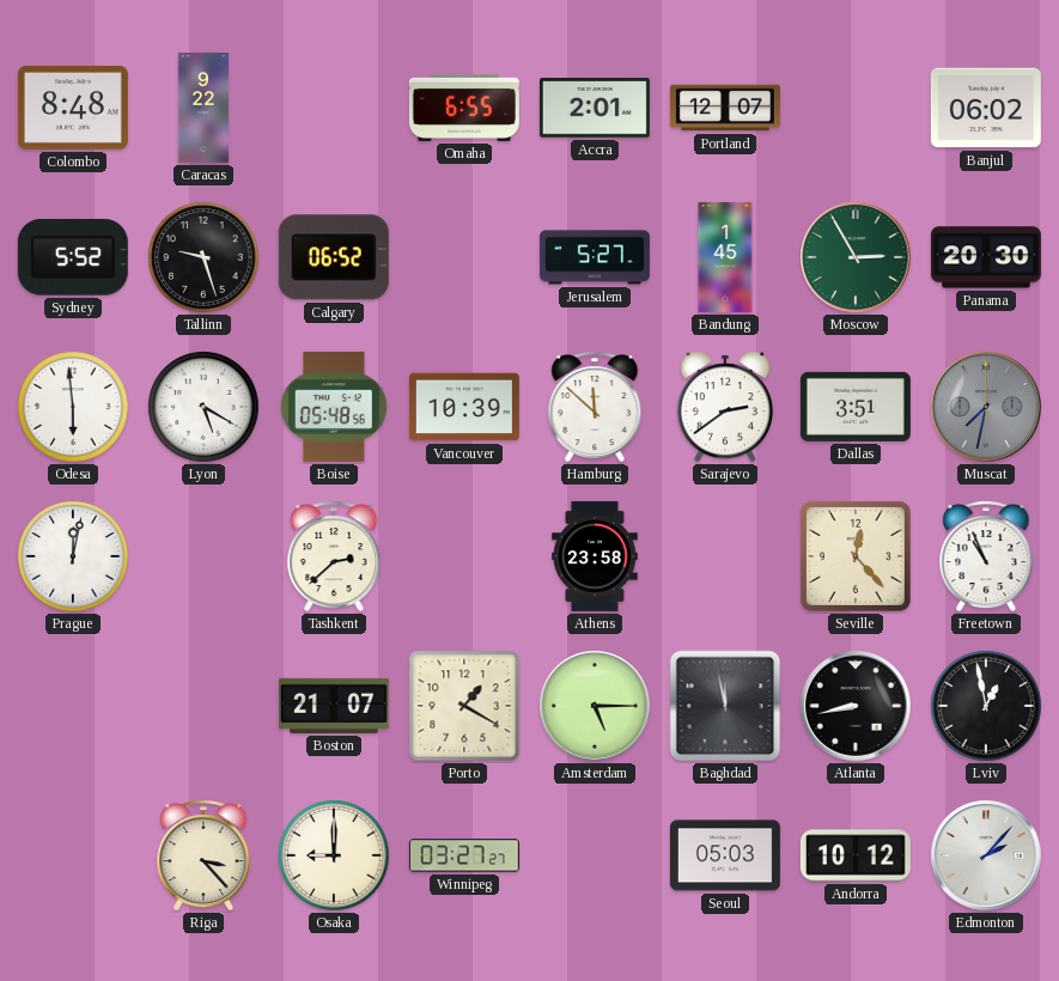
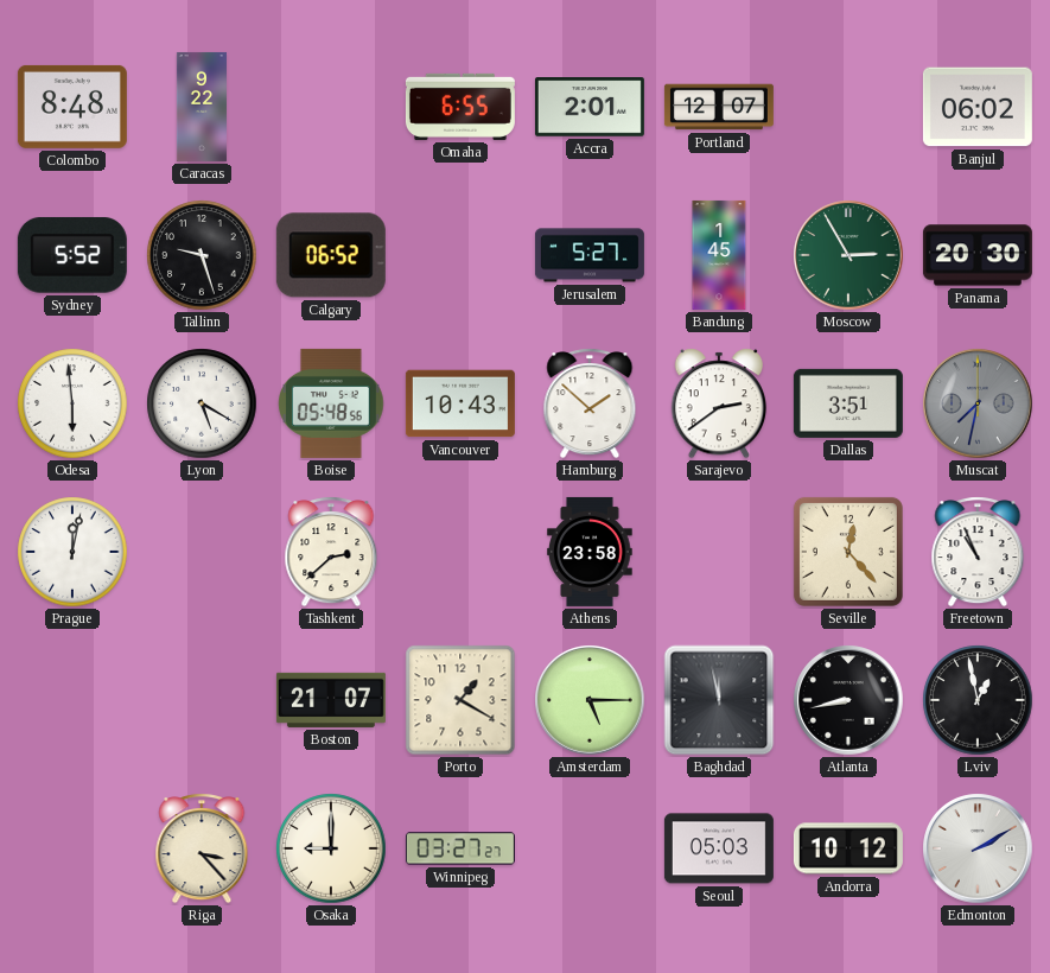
Vancouver: 10:39 -> 10:43 (460, 403)
Hamburg: 11:52 -> 1:52 (590, 403)
Edmonton: 2:07 -> 2:10 (978, 848)
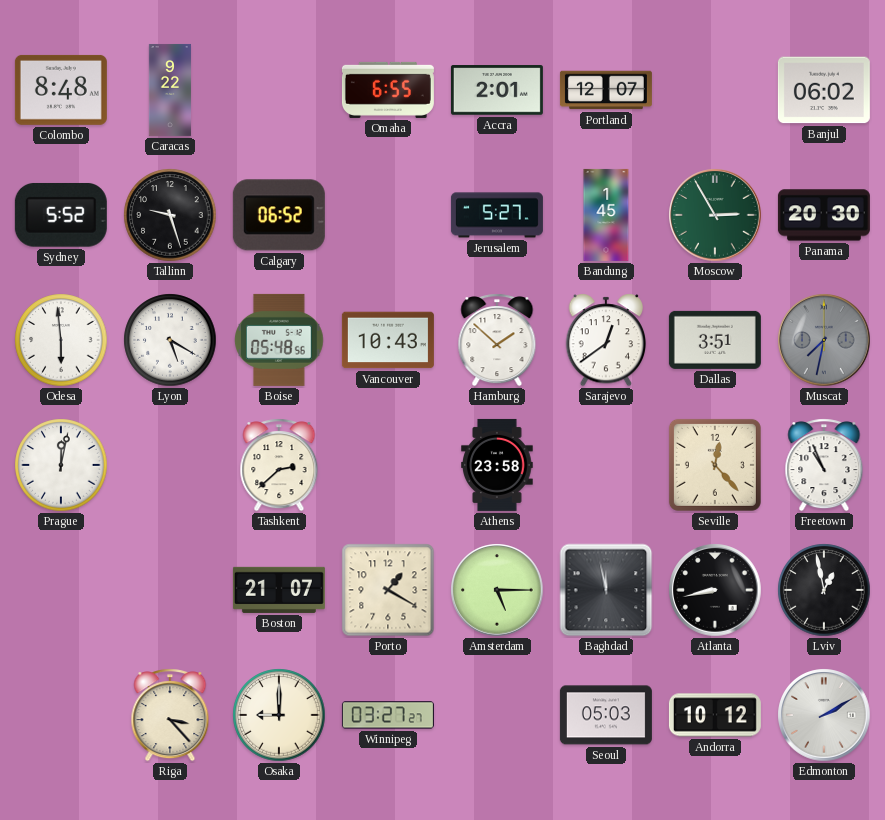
Sarajevo: 2:39 -> 12:39 (606, 340)
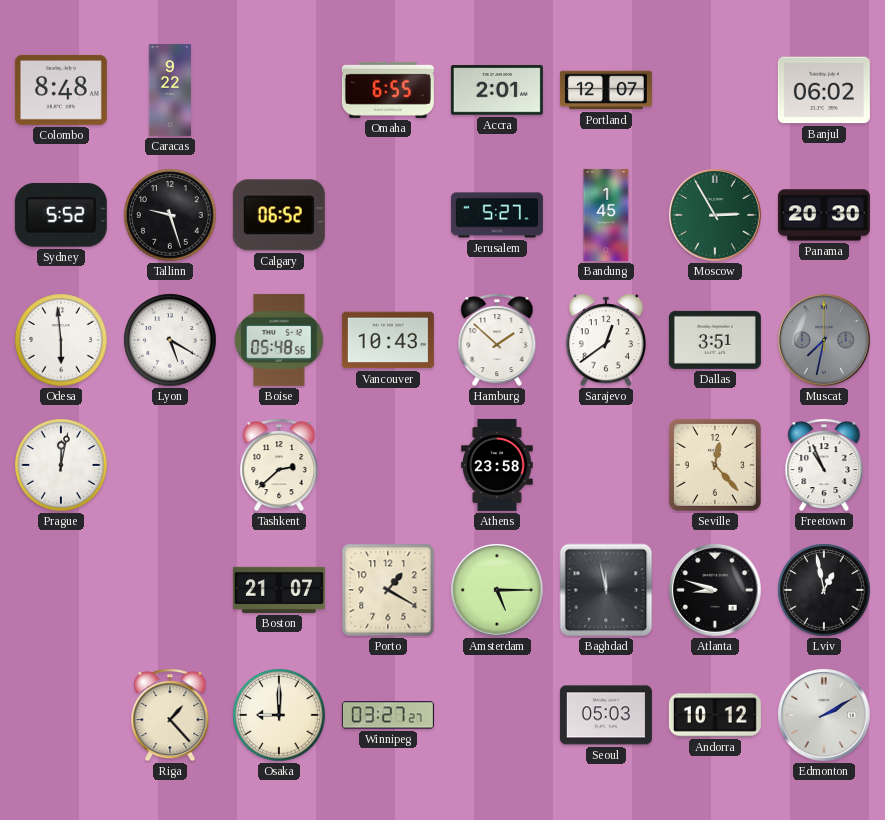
Atlanta: 8:43 -> 8:48 (715, 590)
Riga: 3:23 -> 1:23 (170, 715)
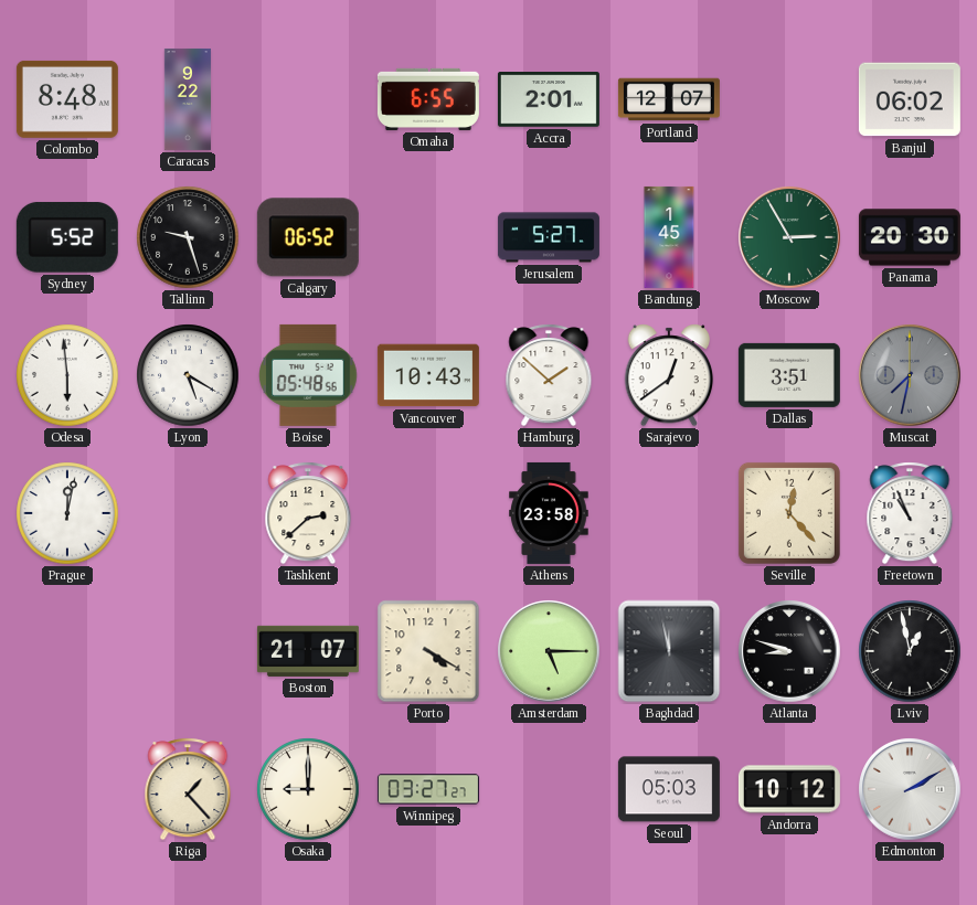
Porto: 1:20 -> 4:20 (428, 651)
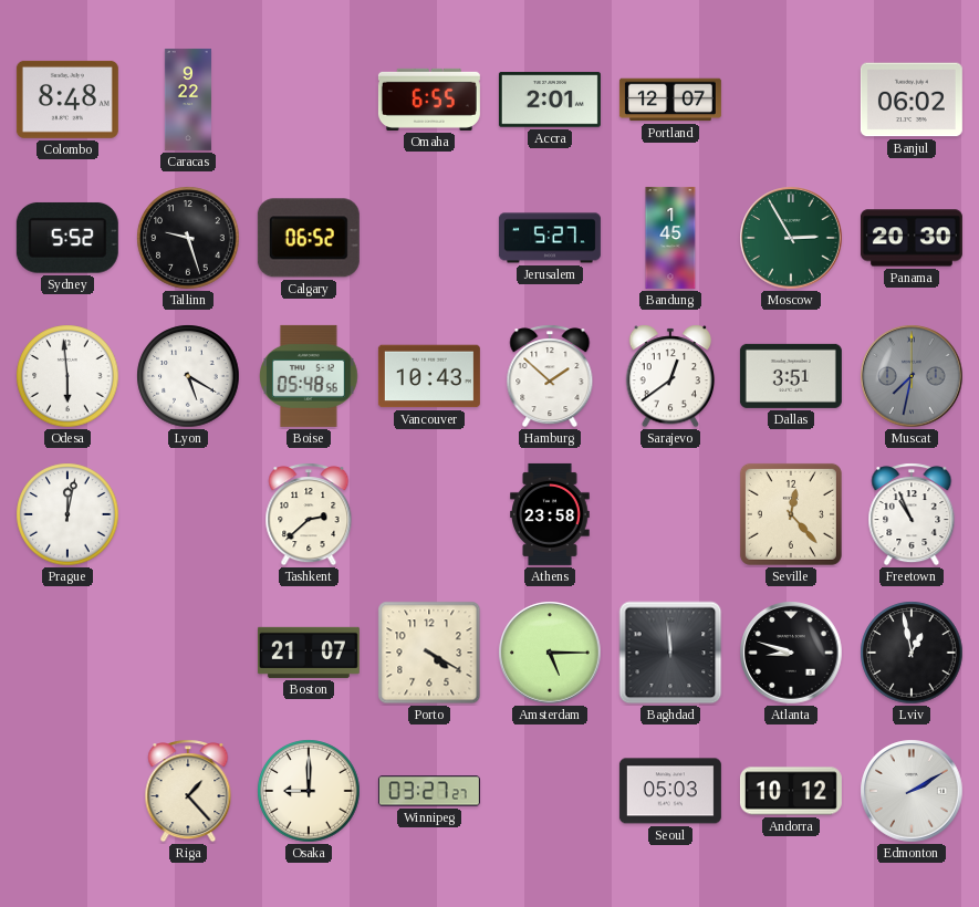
Baghdad: 11:58 -> 11:59 (670, 653)
